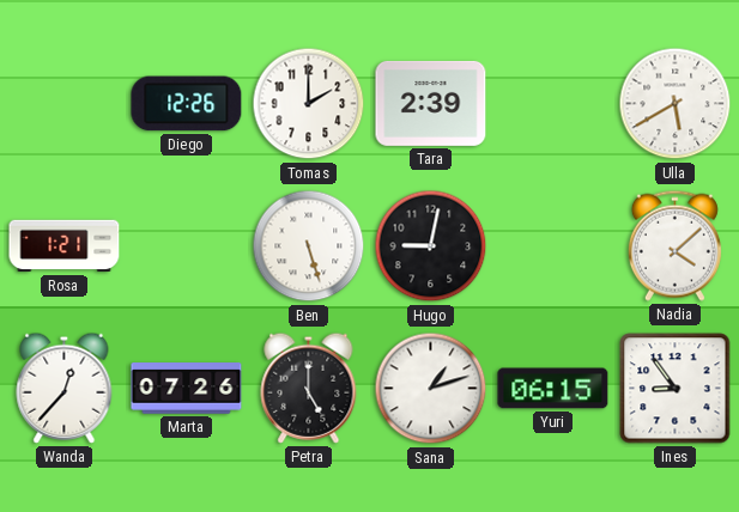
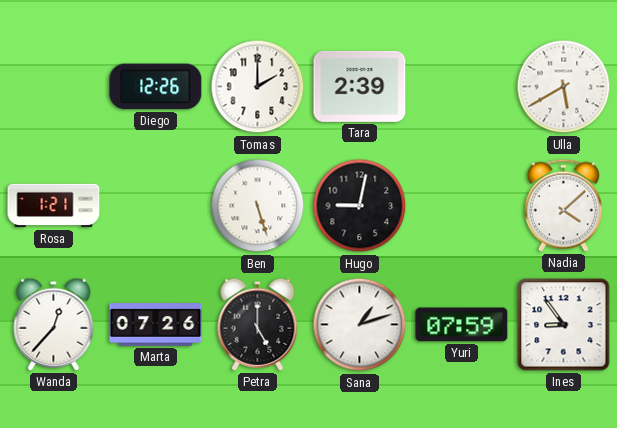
Yuri: 06:15 -> 07:59 (462, 325)
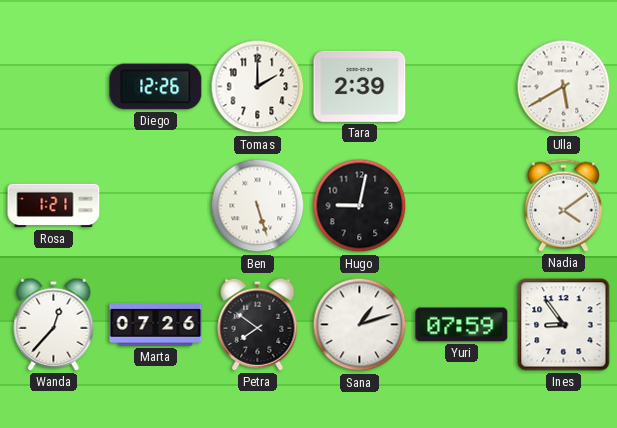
Nadia: 4:08 -> 4:09 (563, 205)
Petra: 5:00 -> 7:51 (258, 324)
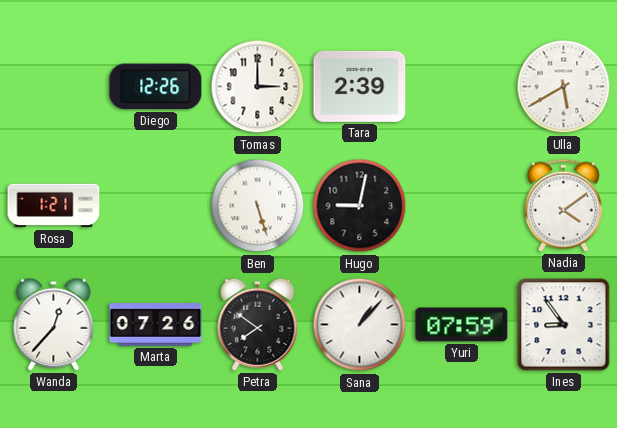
Tomas: 2:00 -> 3:00 (258, 87)
Sana: 1:12 -> 1:07 (360, 325)
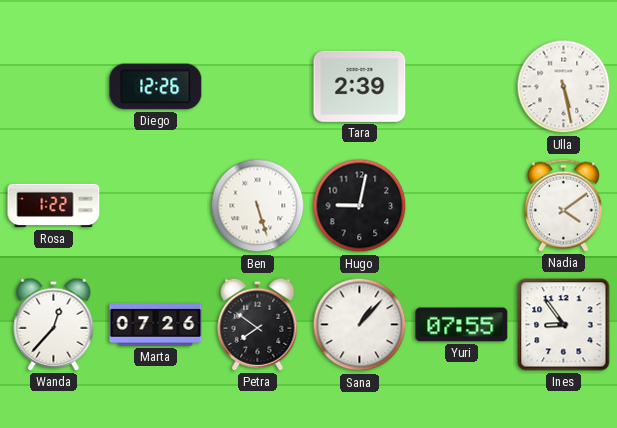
Tomas: 3:00 -> none (258, 87)
Ulla: 5:40 -> 5:28 (564, 87)
Rosa: 1:21 -> 1:22 (54, 206)
Yuri: 07:59 -> 07:55 (462, 325)
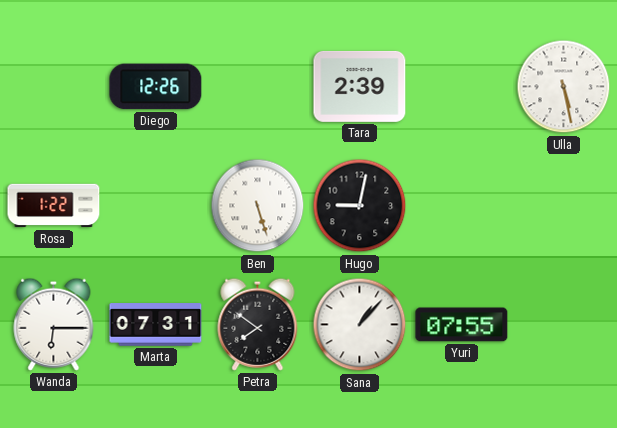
Nadia: 4:09 -> none (563, 205)
Wanda: 12:37 -> 6:15 (54, 324)
Marta: 07:26 -> 07:31 (156, 325)
Ines: 8:54 -> none (564, 325)
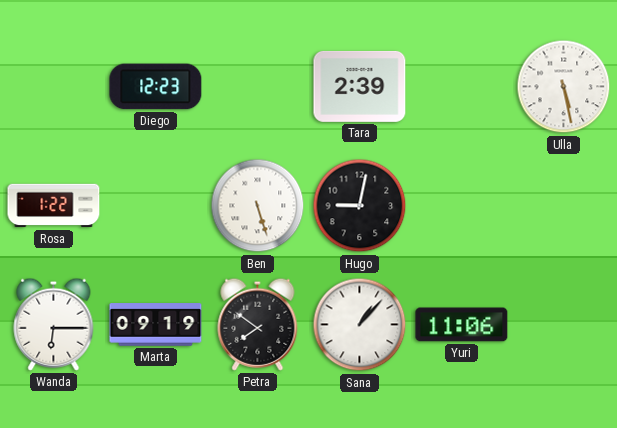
Diego: 12:26 -> 12:23 (156, 87)
Marta: 07:31 -> 09:19 (156, 325)
Yuri: 07:55 -> 11:06 (462, 325)
